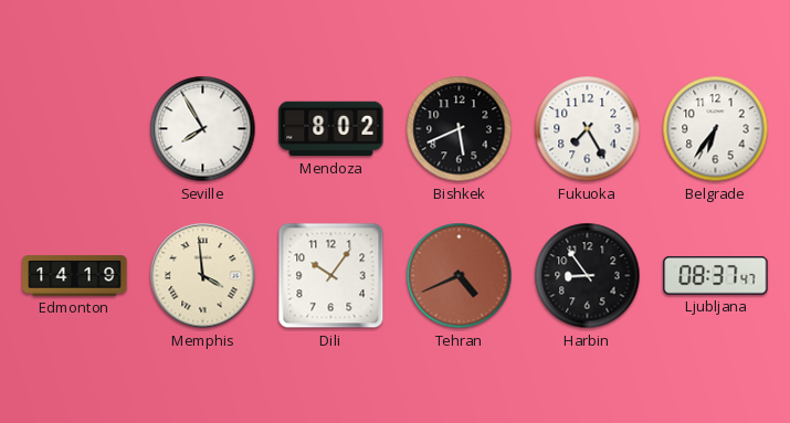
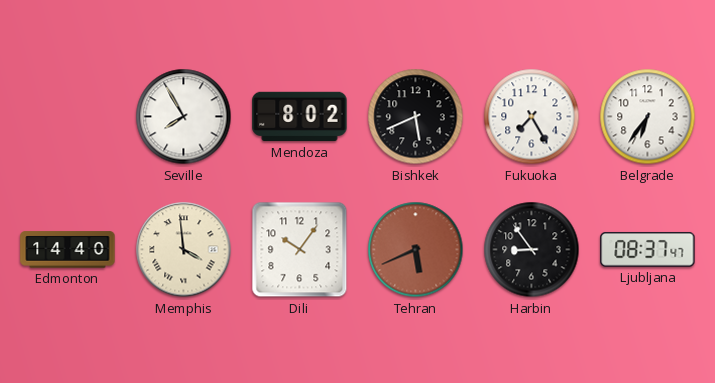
Edmonton: 14:19 -> 14:40 (68, 250)
Tehran: 4:41 -> 5:41 (416, 250)
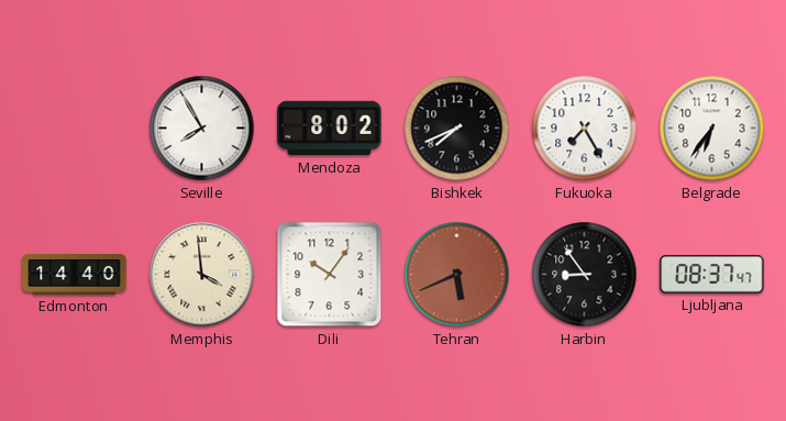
Bishkek: 5:41 -> 7:41 (457, 129)
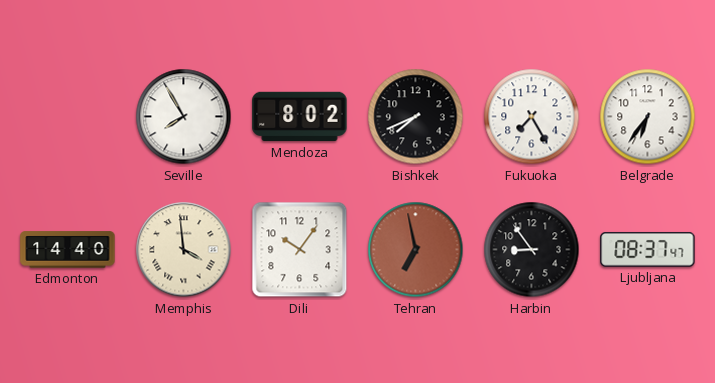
Tehran: 5:41 -> 6:58 (416, 250)
